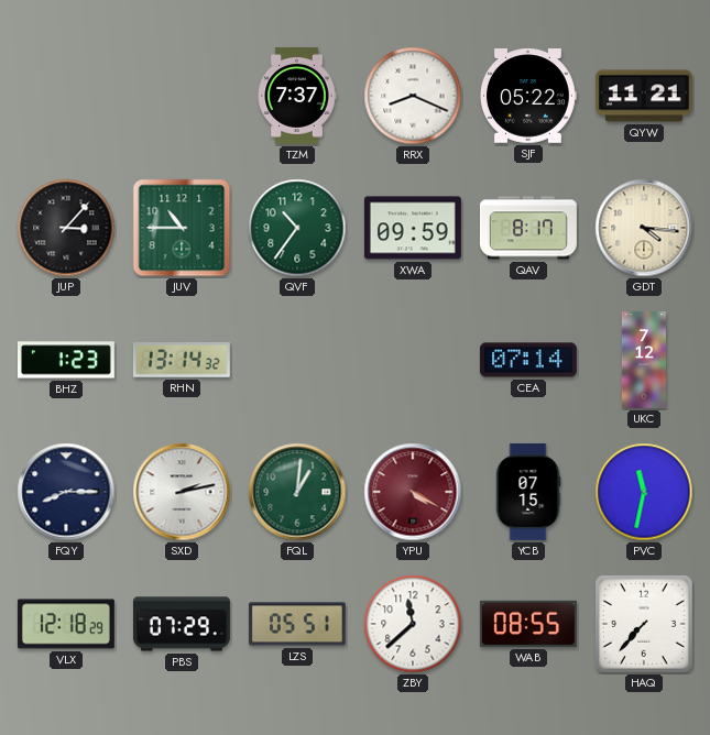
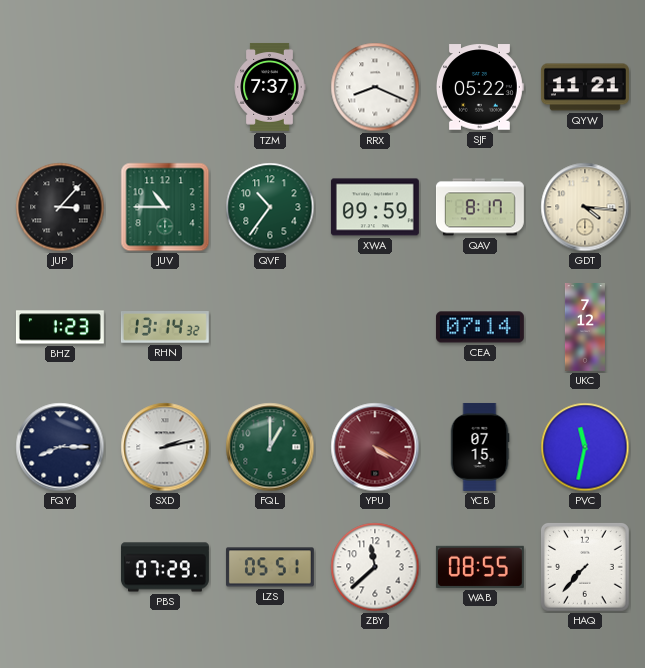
FQL: 1:01 -> 1:00 (270, 447)
VLX: 12:18 -> none (66, 624)
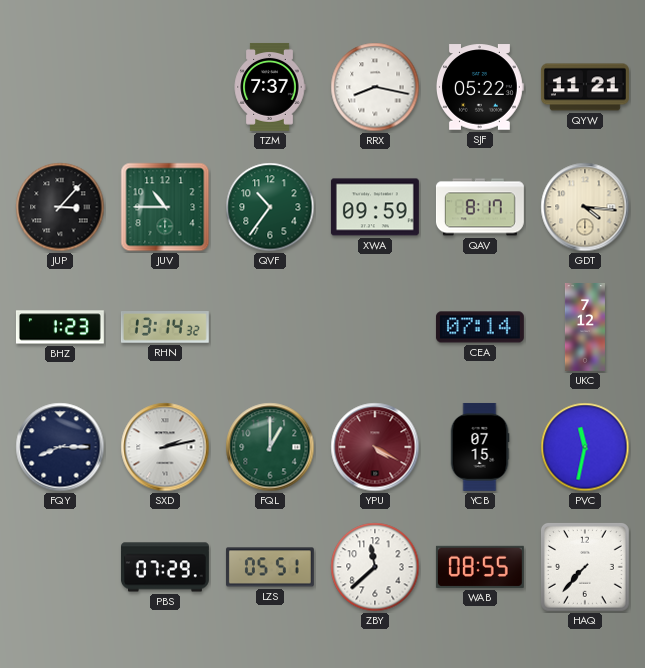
RRX: 8:19 -> 8:17 (375, 87)
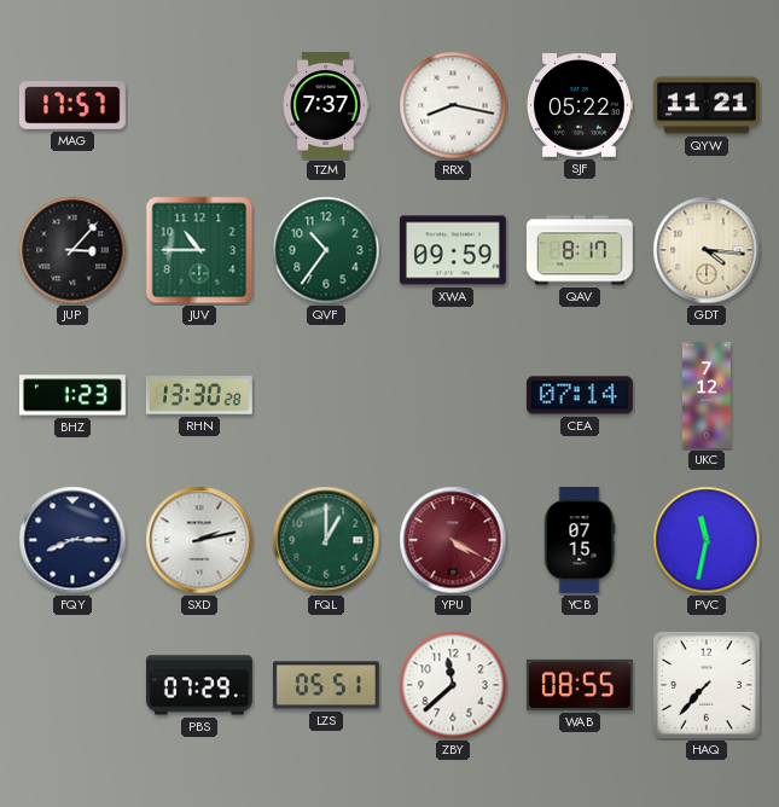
MAG: none -> 17:57 (72, 105)
RHN: 13:14 -> 13:30 (199, 396)
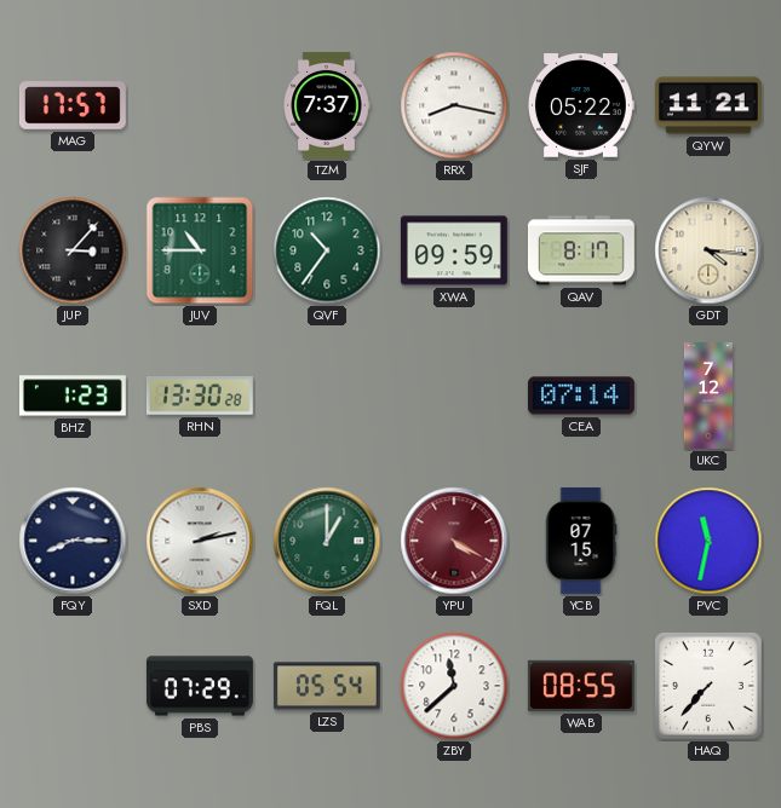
LZS: 05:51 -> 05:54 (327, 686)
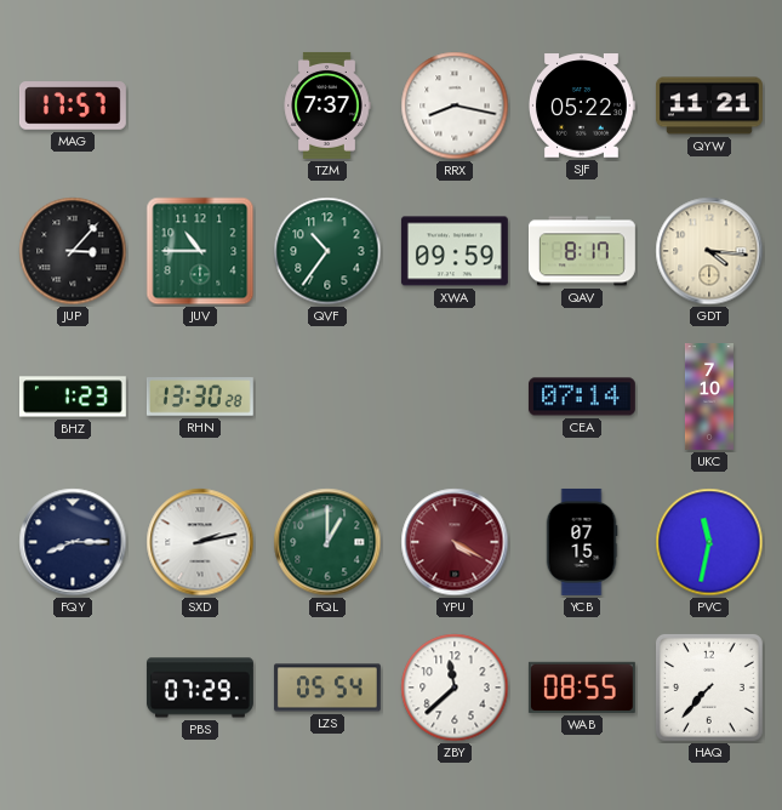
UKC: 7:12 -> 7:10 (709, 398)
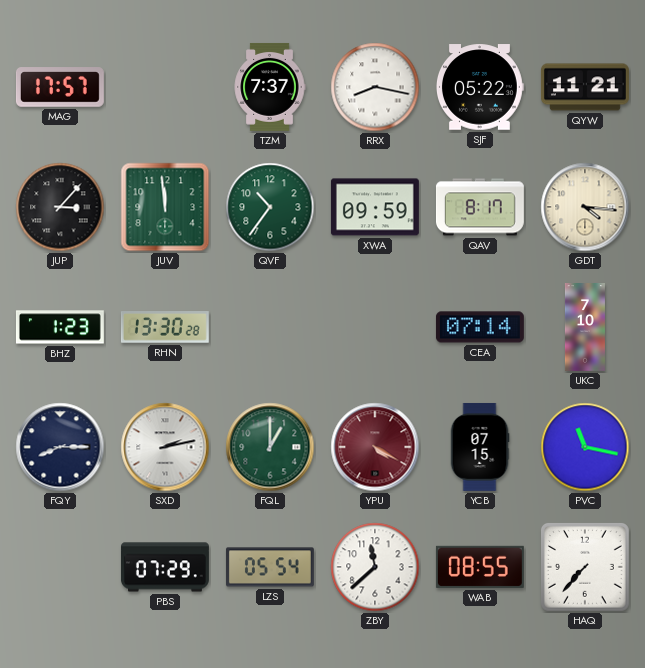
JUV: 10:45 -> 11:59 (165, 207)
PVC: 11:32 -> 11:17 (585, 447)
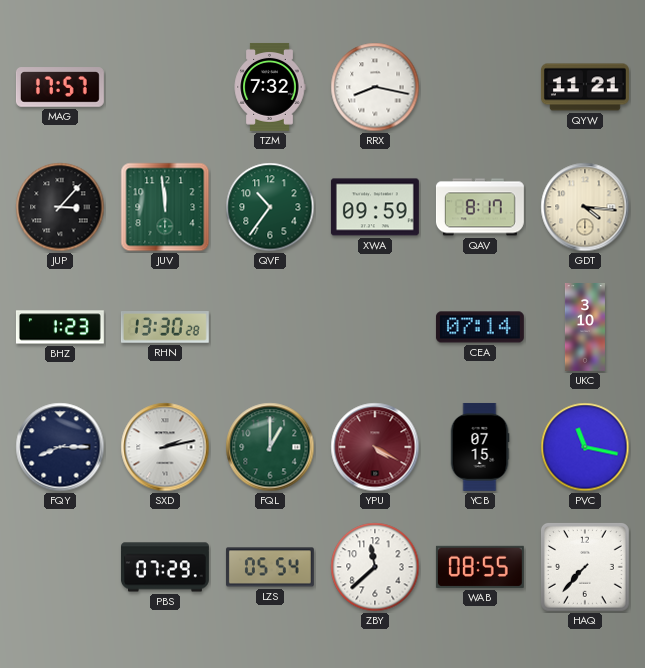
TZM: 7:37 -> 7:32 (270, 87)
SJF: 05:22 -> none (479, 87)
UKC: 7:10 -> 3:10 (585, 328)
